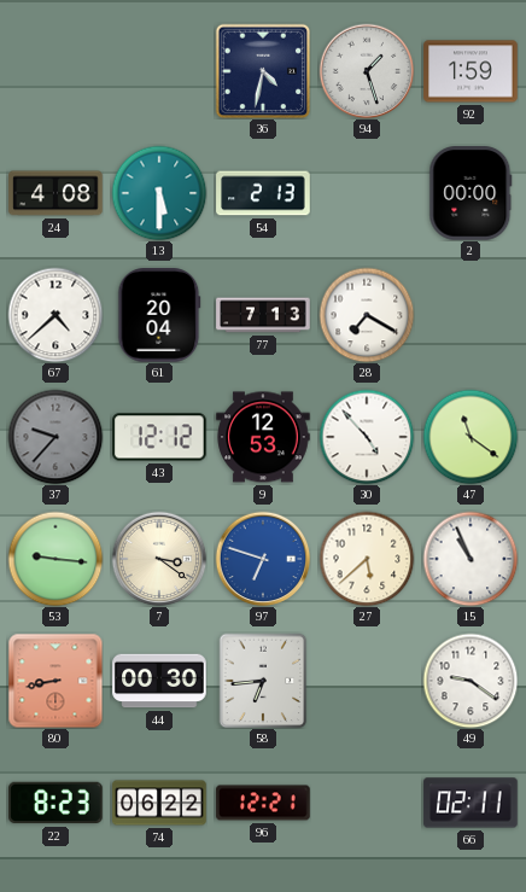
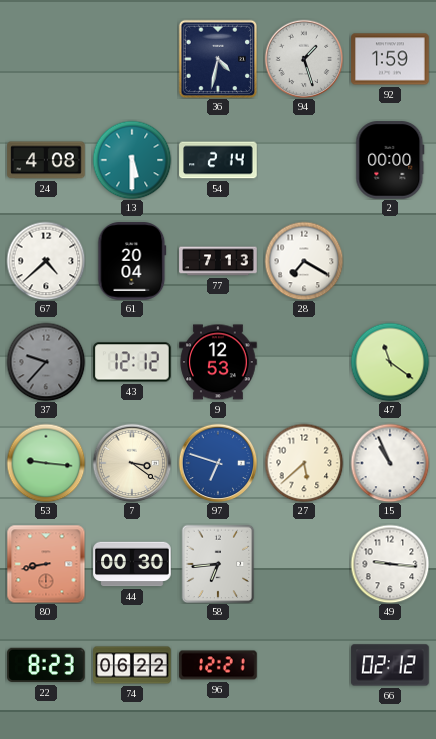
54: 2:13 -> 2:14 (218, 160)
30: 4:53 -> none (367, 437)
49: 9:21 -> 9:16 (390, 564)
66: 02:11 -> 02:12 (390, 665)
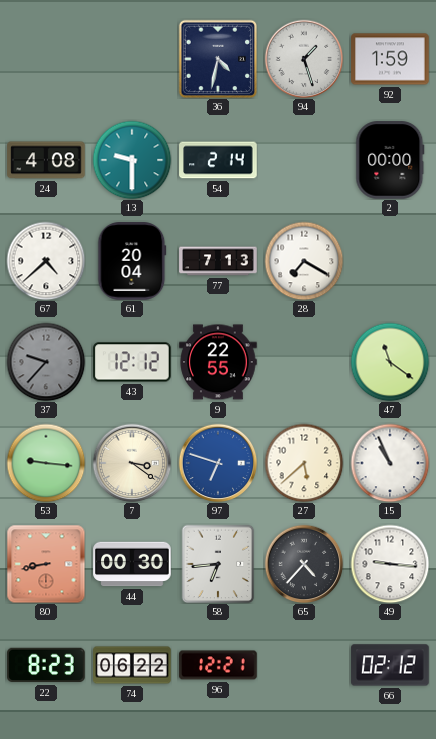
13: 5:30 -> 9:30 (132, 160)
9: 12:53 -> 22:55 (218, 362)
65: none -> 4:37 (304, 564)
